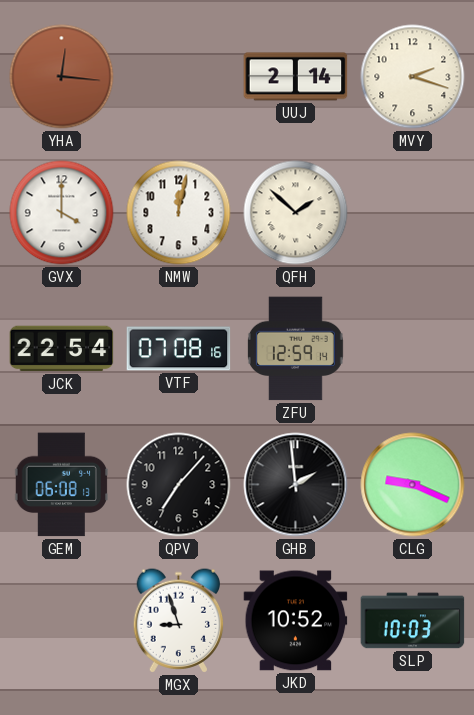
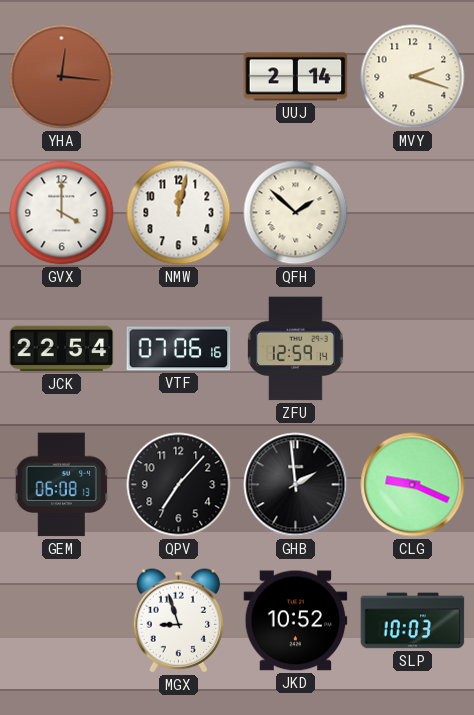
VTF: 07:08 -> 07:06 (179, 349)
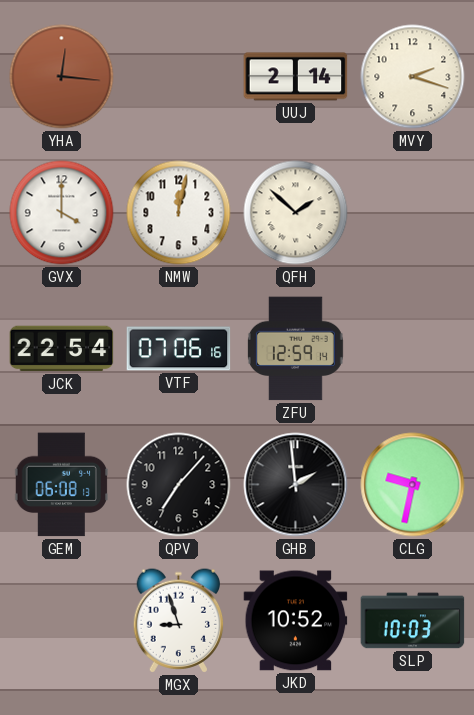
CLG: 9:19 -> 9:32 (413, 485)
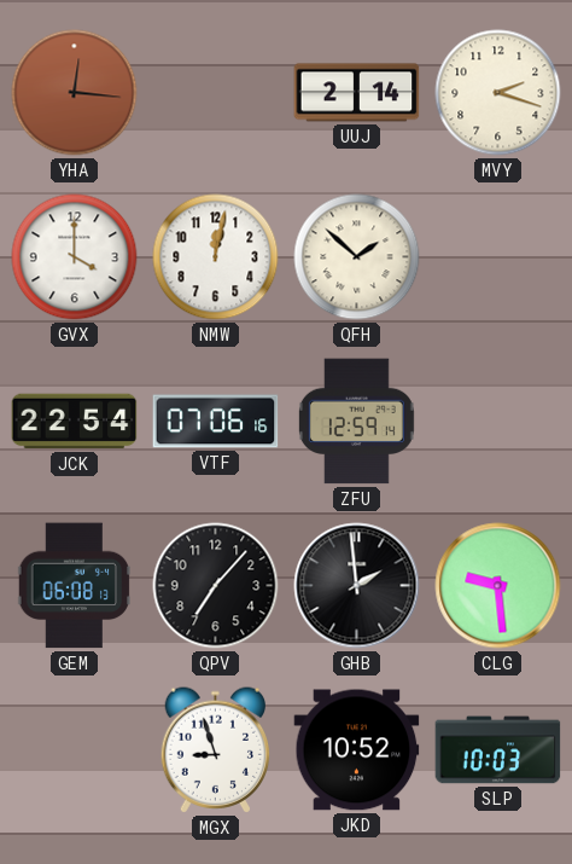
CLG: 9:32 -> 9:29 (498, 586)
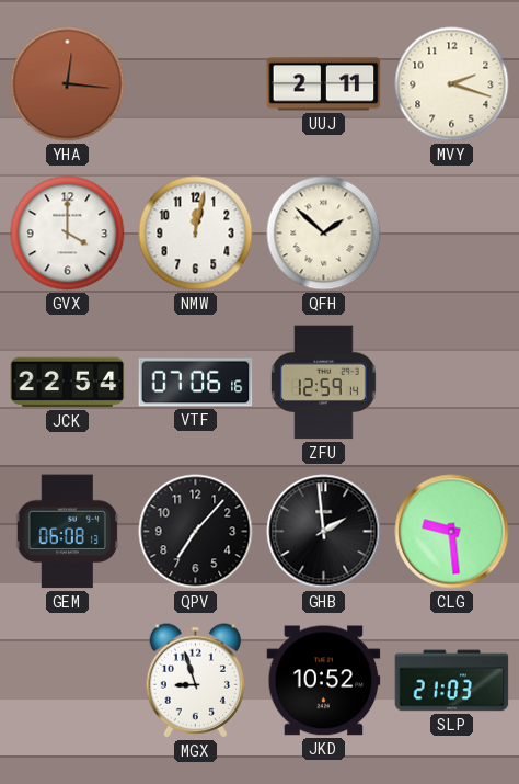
UUJ: 2:14 -> 2:11 (324, 84)
SLP: 10:03 -> 21:03 (452, 681)
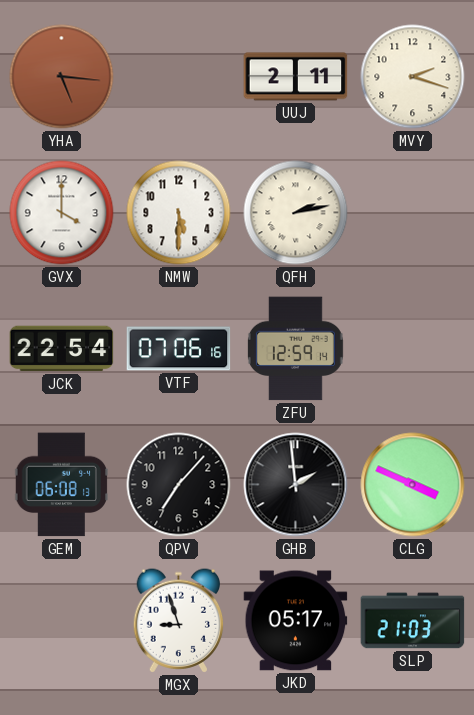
YHA: 12:16 -> 5:16 (62, 77)
NMW: 12:02 -> 5:30 (179, 213)
QFH: 1:52 -> 2:13 (296, 213)
CLG: 9:29 -> 3:49 (413, 485)
JKD: 10:52 -> 05:17 (296, 621)
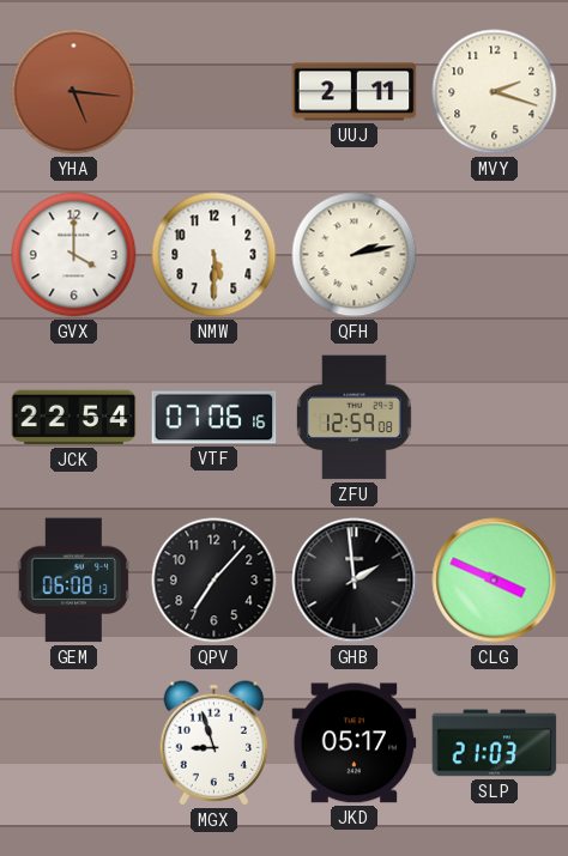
ZFU: 12:59:14 -> 12:59:08 (354, 418)
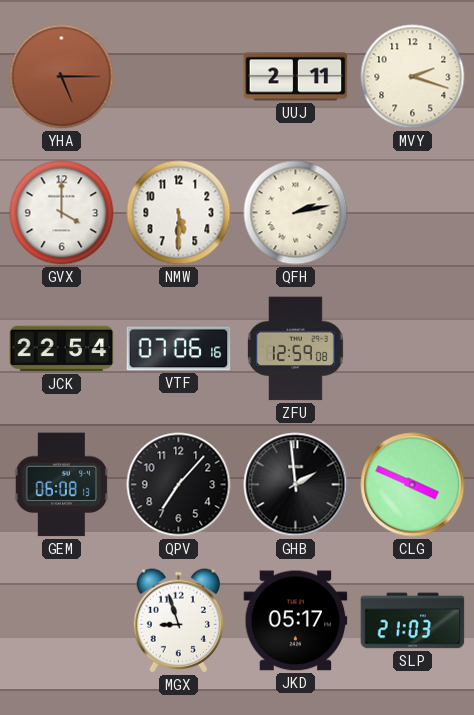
YHA: 5:16 -> 5:15 (62, 77)
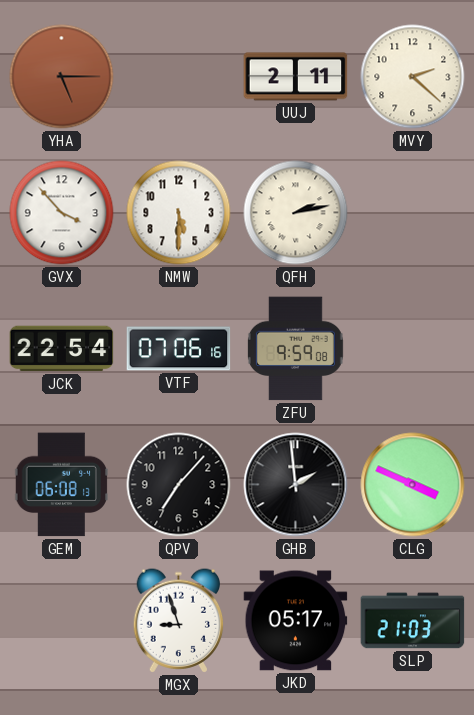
MVY: 2:18 -> 2:22 (413, 77)
GVX: 4:00 -> 3:53 (62, 213)
ZFU: 12:59 -> 9:59 (295, 349)
